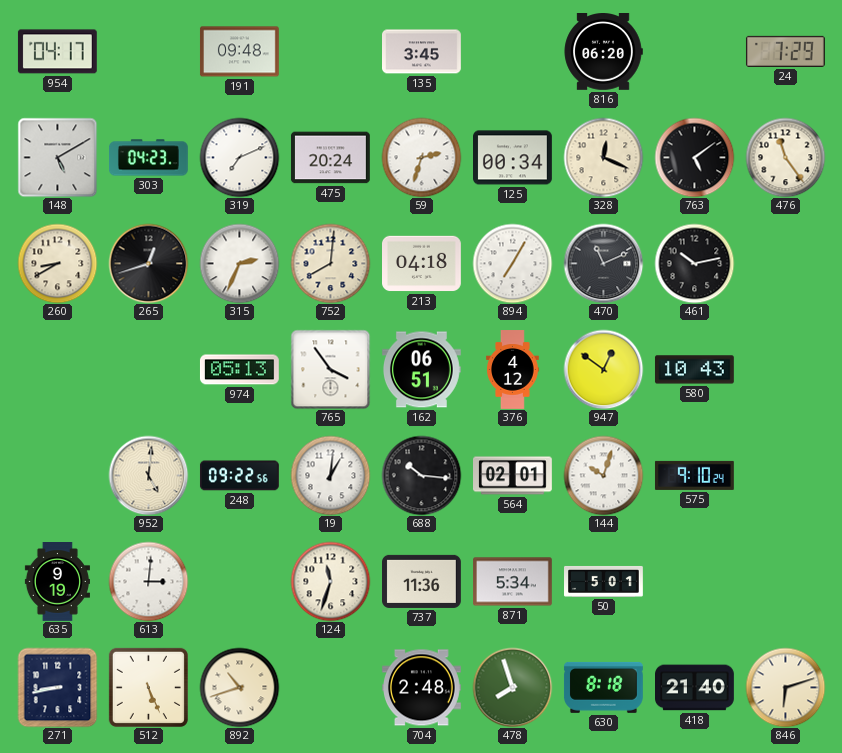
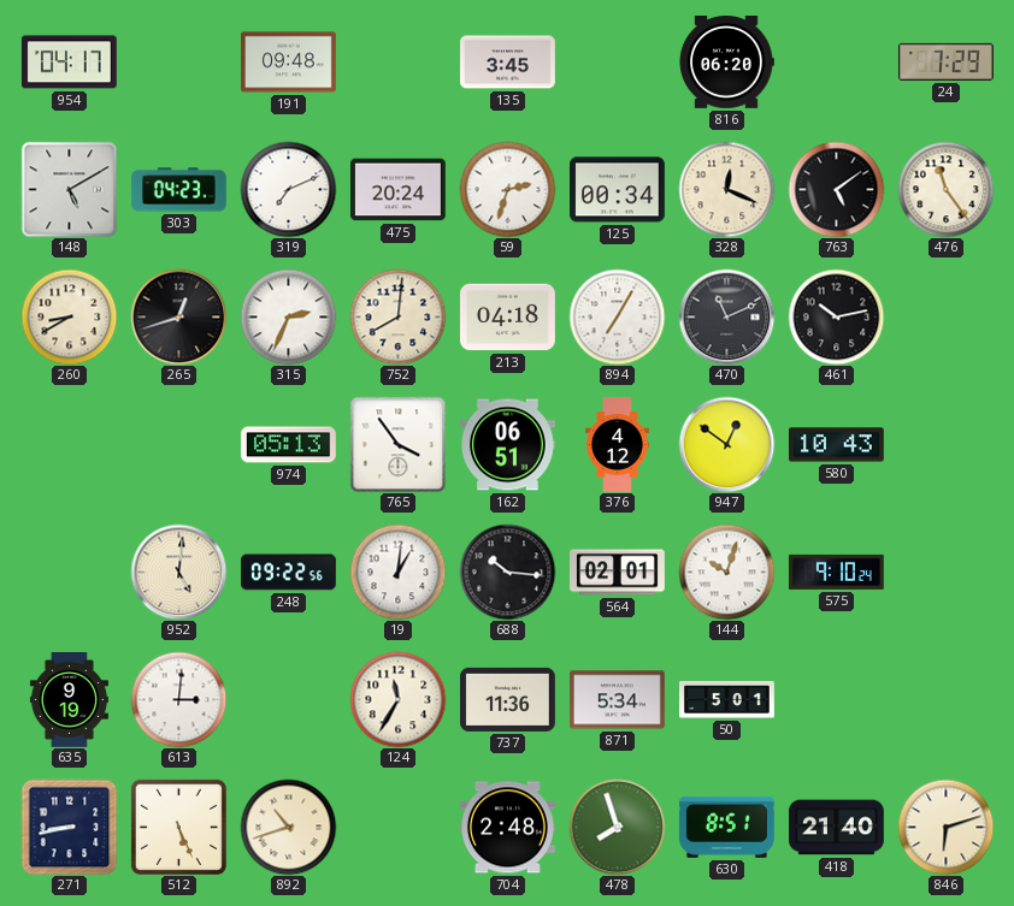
124: 11:33 -> 11:35 (397, 699)
630: 8:18 -> 8:51 (726, 827)
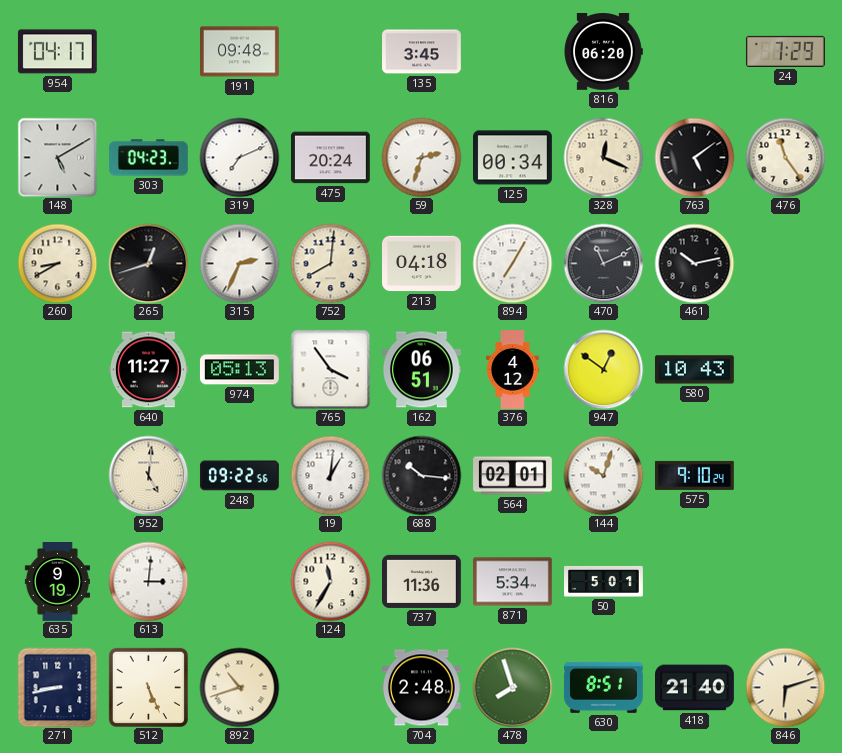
640: none -> 11:27 (148, 370)
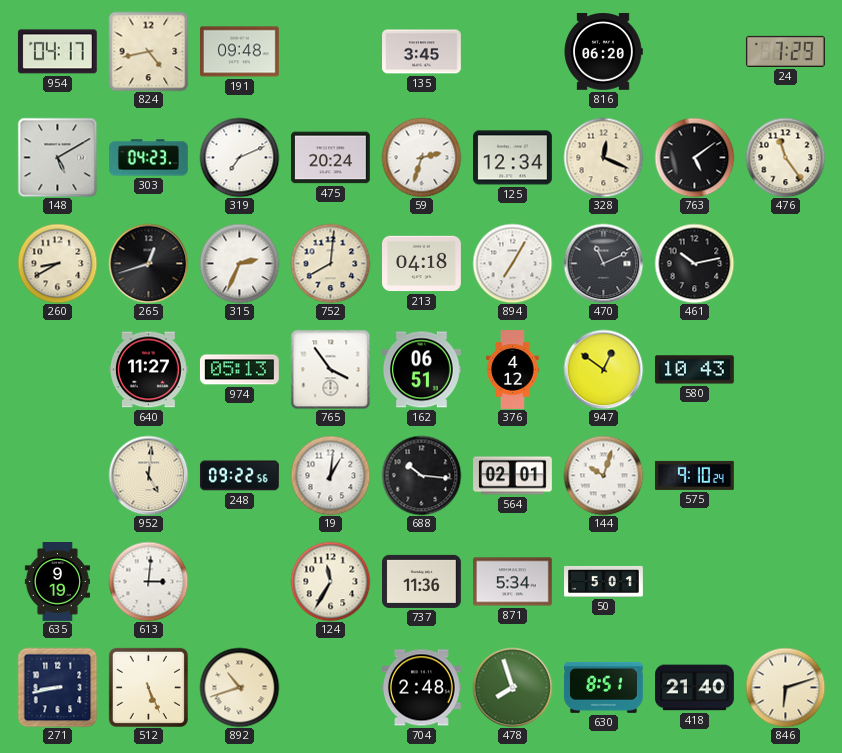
824: none -> 4:43 (148, 51)
125: 00:34 -> 12:34 (513, 158)
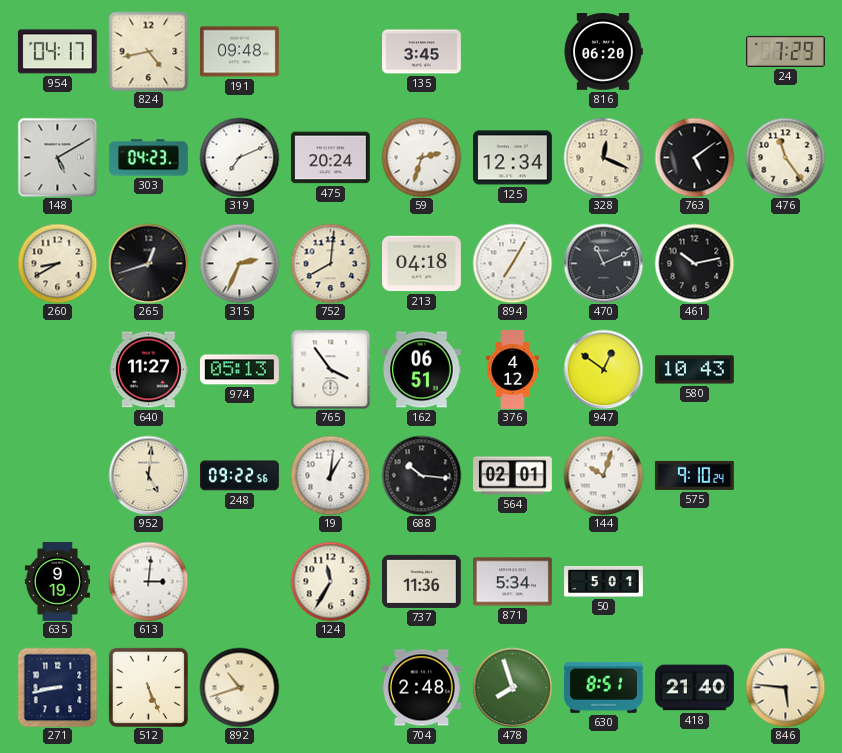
846: 6:12 -> 5:46 (785, 687)
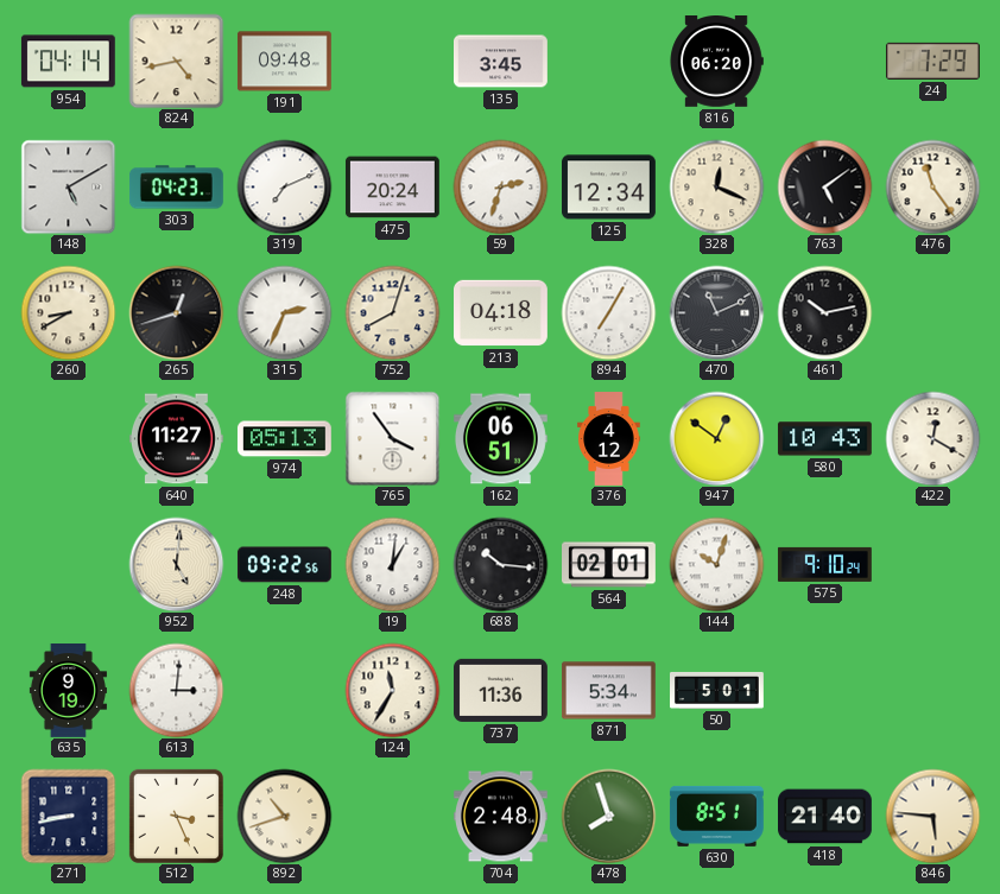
954: 04:17 -> 04:14 (68, 62)
752: 8:01 -> 8:03 (392, 312)
422: none -> 12:20 (932, 438)
512: 5:26 -> 3:26 (176, 816)
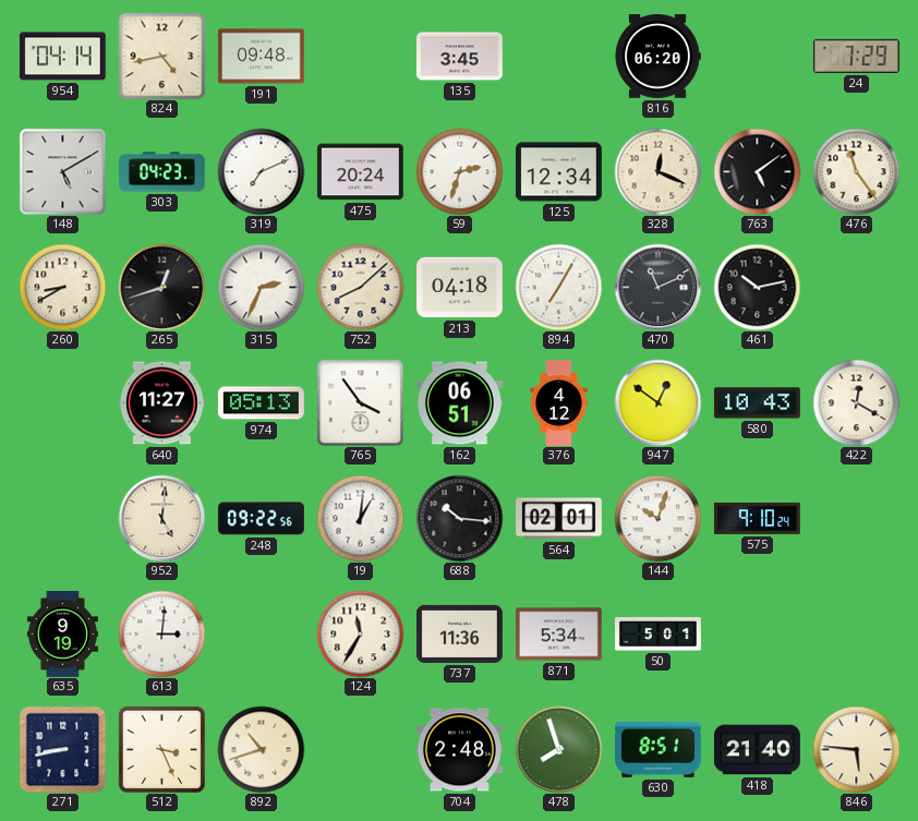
752: 8:03 -> 8:08 (360, 287)
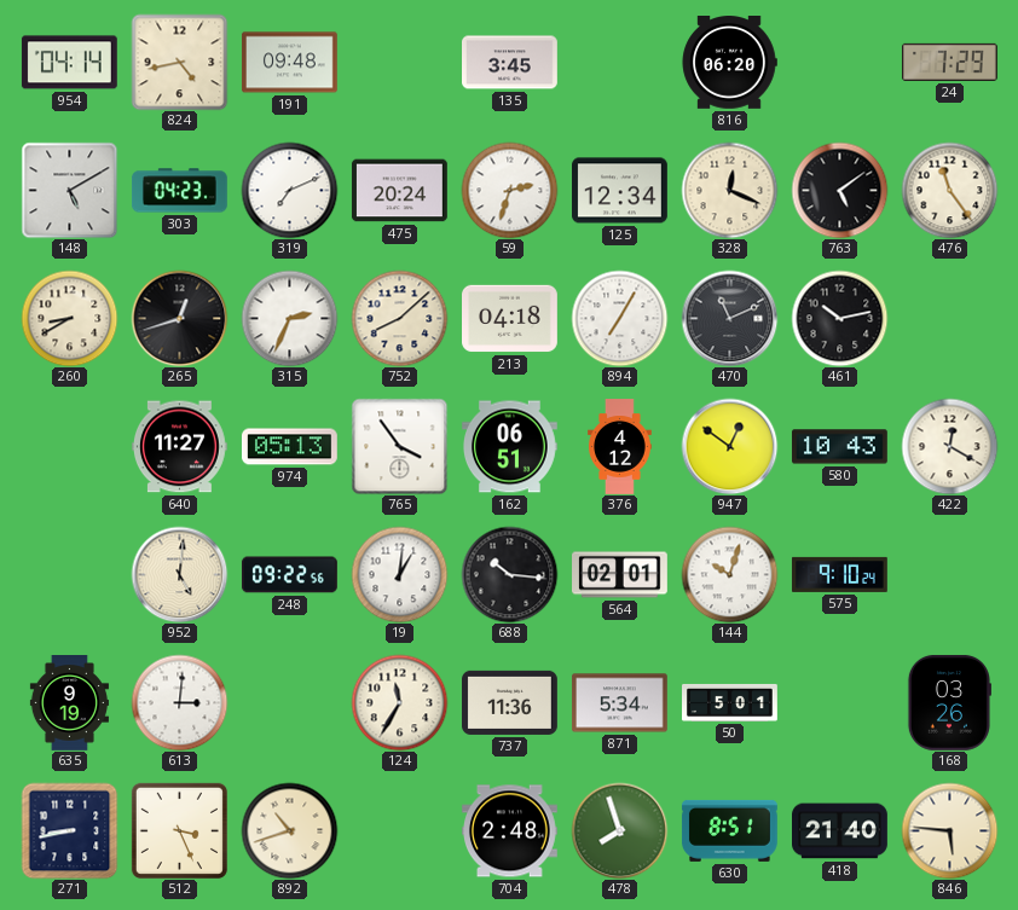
168: none -> 03:26 (949, 703)
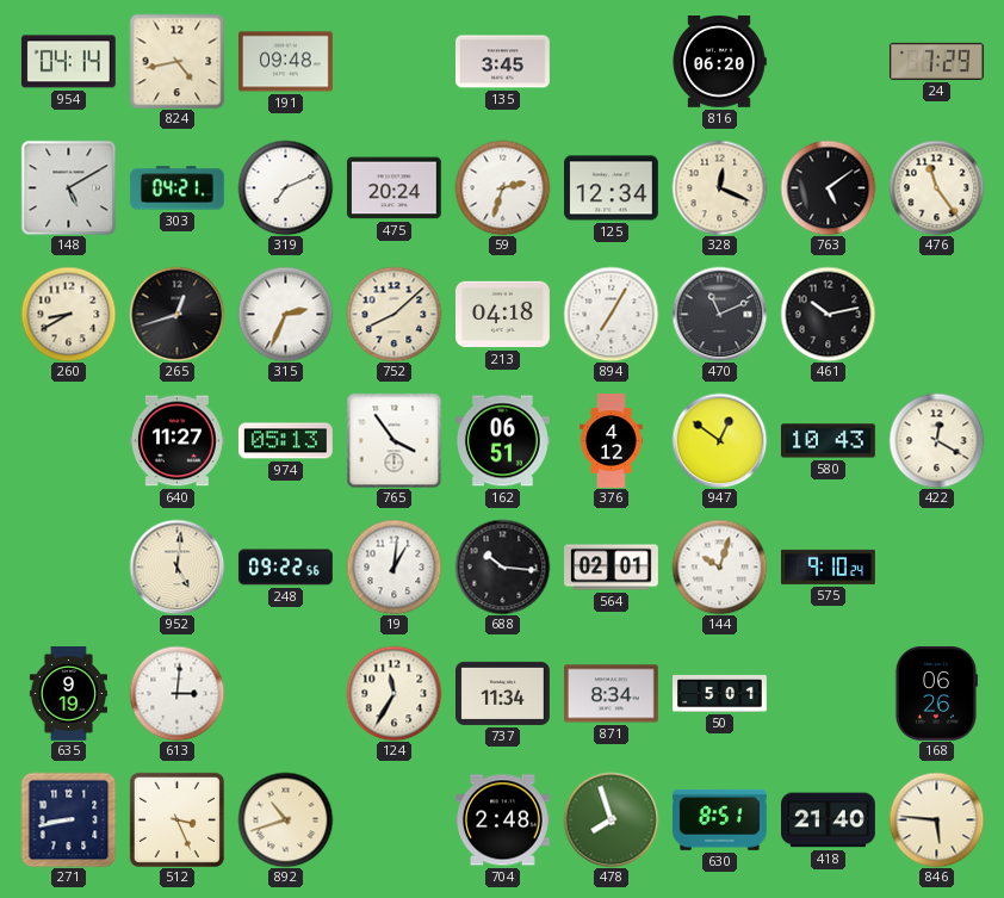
303: 04:23 -> 04:21 (178, 188)
737: 11:36 -> 11:34 (503, 693)
871: 5:34 -> 8:34 (612, 694)
168: 03:26 -> 06:26 (936, 694)
